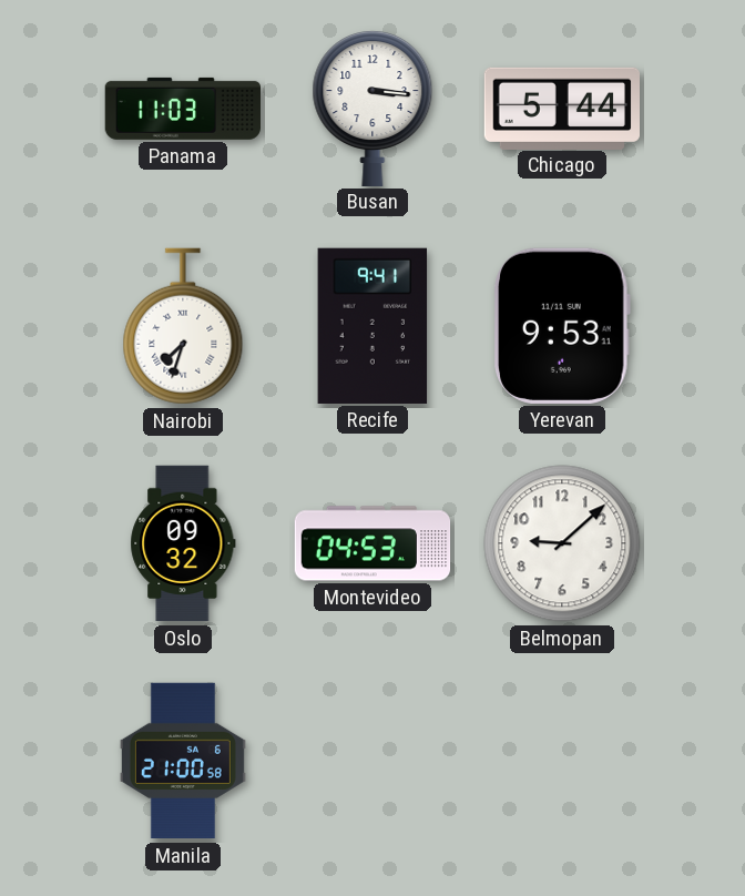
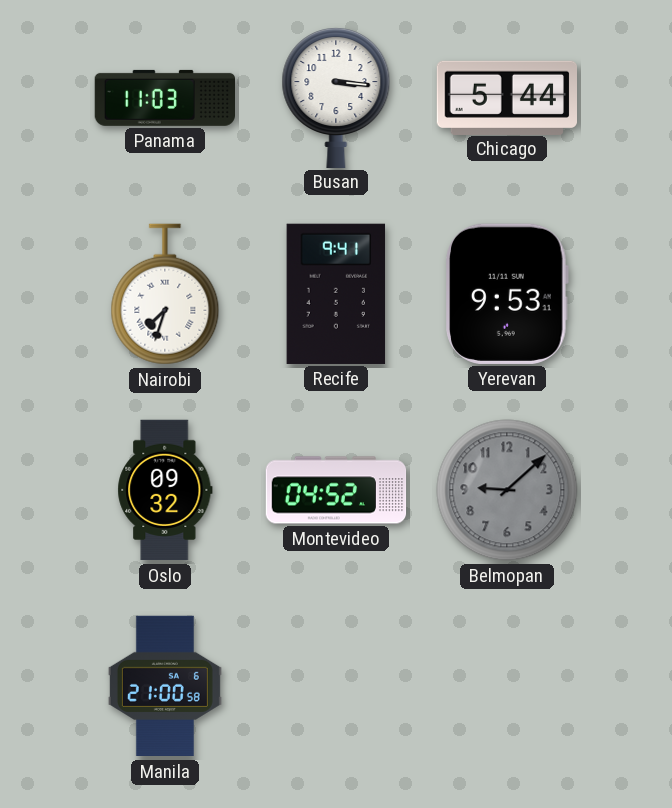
Montevideo: 04:53 -> 04:52 (336, 490)
Belmopan dial: white -> grey (507, 490)
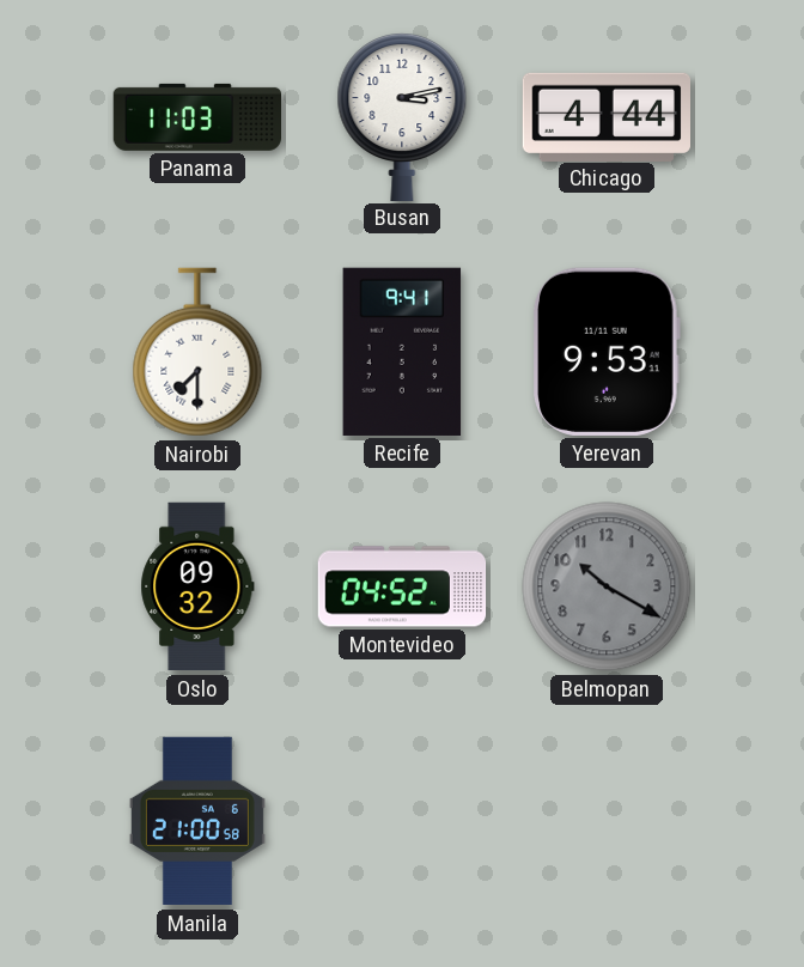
Busan: 3:16 -> 3:13 (402, 117)
Chicago: 5:44 -> 4:44 (605, 116)
Nairobi: 7:33 -> 7:30 (197, 352)
Belmopan: 9:08 -> 10:20 (607, 586)
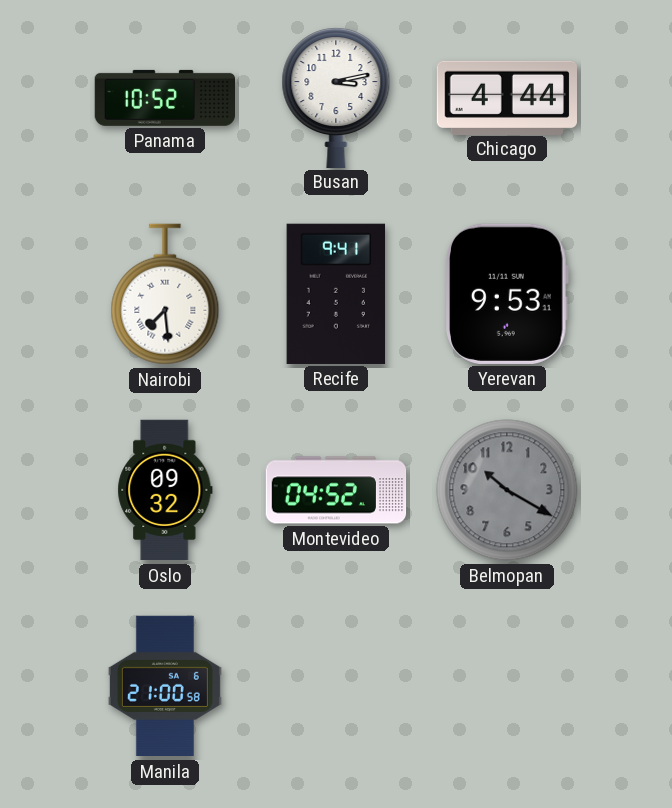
Panama: 11:03 -> 10:52 (164, 98)
Nairobi: 7:30 -> 7:29 (165, 294)
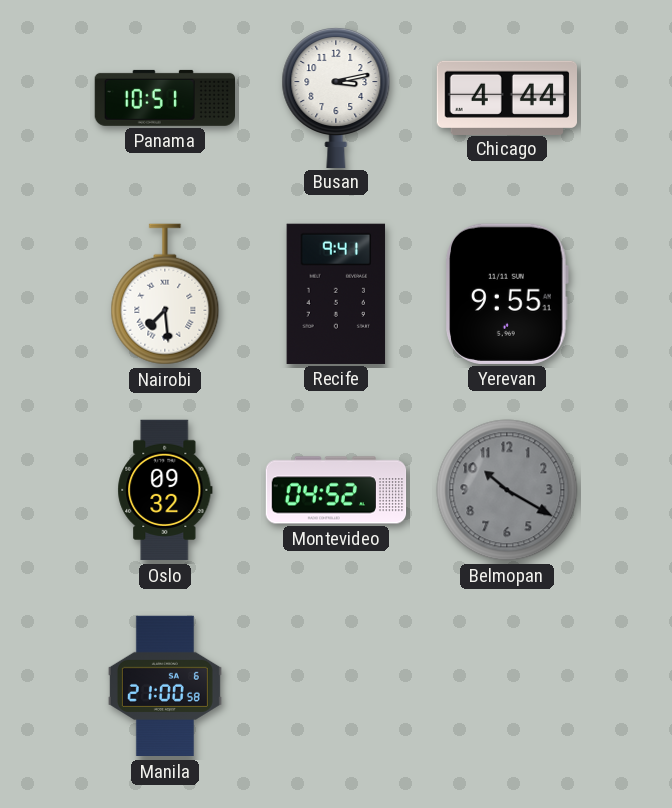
Panama: 10:52 -> 10:51 (164, 98)
Yerevan: 9:53 -> 9:55 (507, 294)
